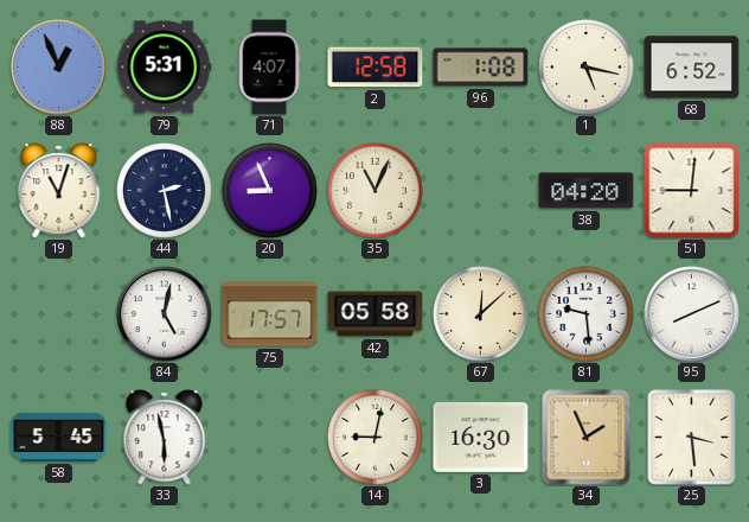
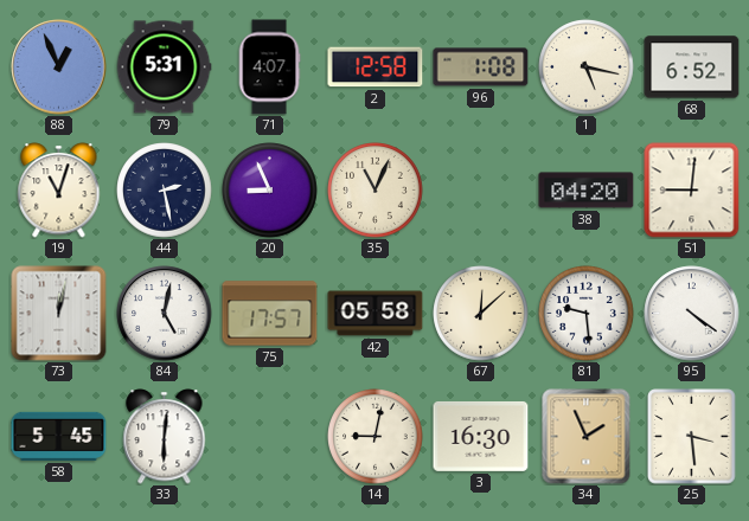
73: none -> 12:02 (59, 314)
95: 8:11 -> 4:21 (692, 314)
33: 5:58 -> 6:01 (165, 437)
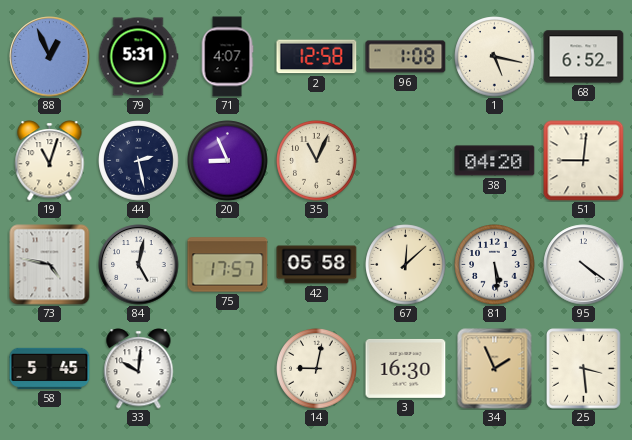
73: 12:02 -> 4:47 (50, 265)
81: 9:29 -> 5:29 (495, 265)
33: 6:01 -> 10:01 (139, 369)
